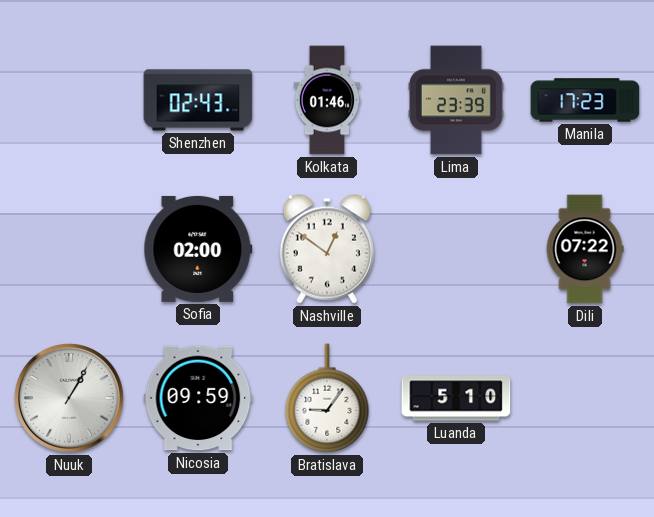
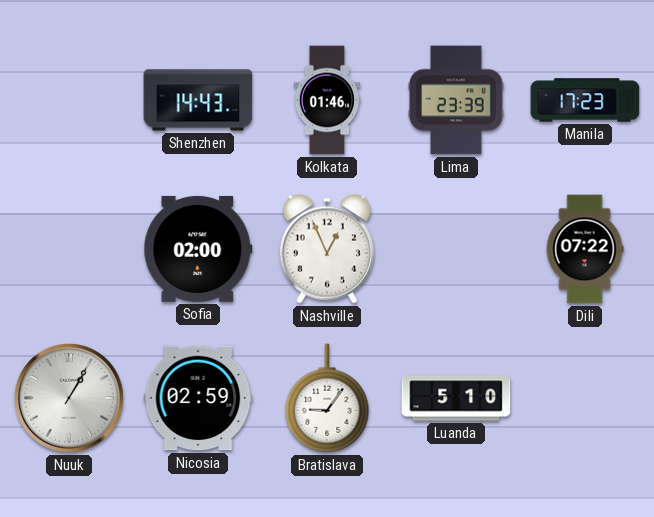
Shenzhen: 02:43 -> 14:43 (198, 100)
Nashville: 12:51 -> 12:56 (327, 249)
Nicosia: 09:59 -> 02:59 (198, 398)
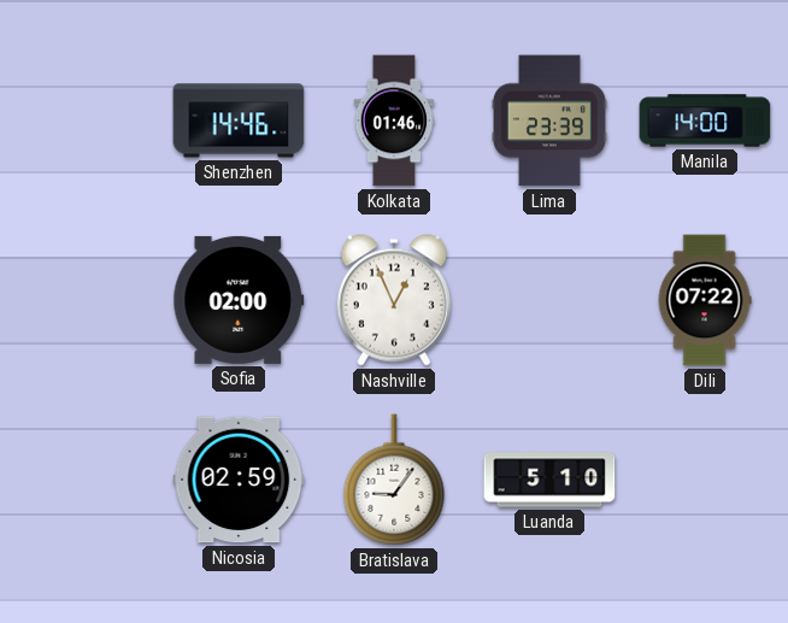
Shenzhen: 14:43 -> 14:46 (239, 121)
Manila: 17:23 -> 14:00 (705, 121)
Nuuk: 1:05 -> none (70, 399)
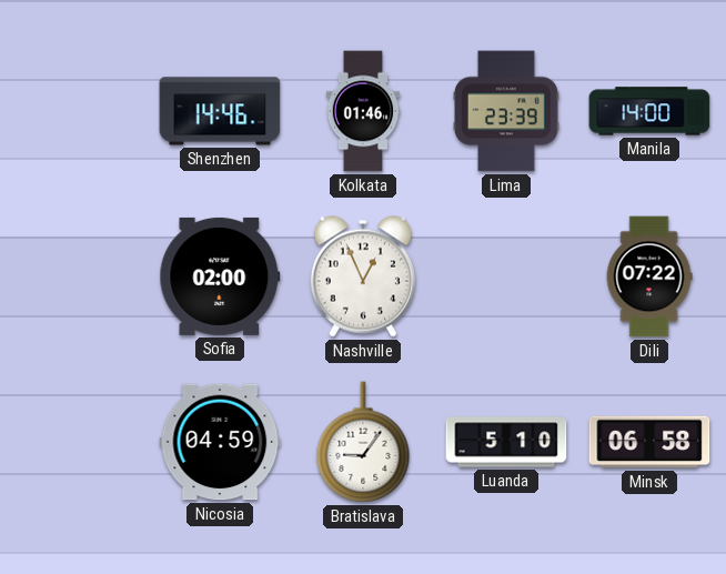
Nicosia: 02:59 -> 04:59 (220, 442)
Minsk: none -> 06:58 (649, 442)
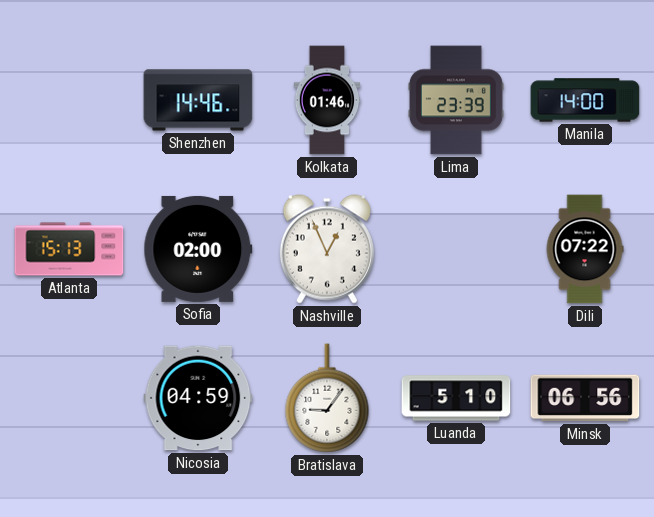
Atlanta: none -> 15:13 (69, 249)
Minsk: 06:58 -> 06:56 (585, 398)
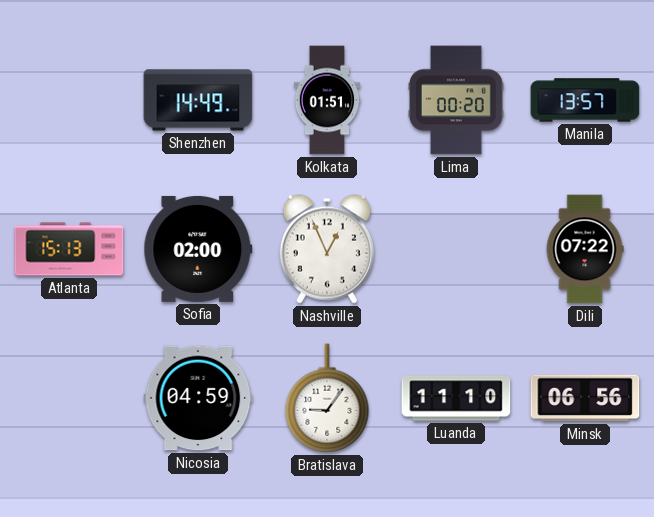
Shenzhen: 14:46 -> 14:49 (198, 100)
Kolkata: 01:46 -> 01:51 (327, 100)
Lima: 23:39 -> 00:20 (456, 100)
Manila: 14:00 -> 13:57 (585, 100)
Luanda: 5:10 -> 11:10 (456, 398)
